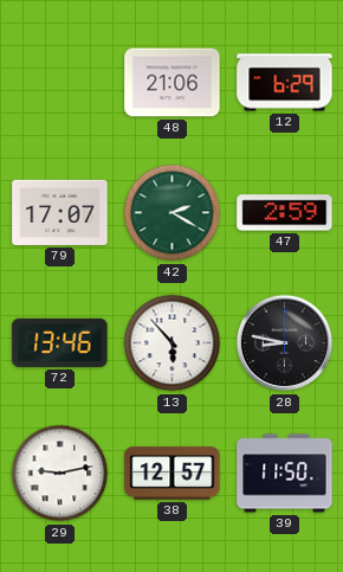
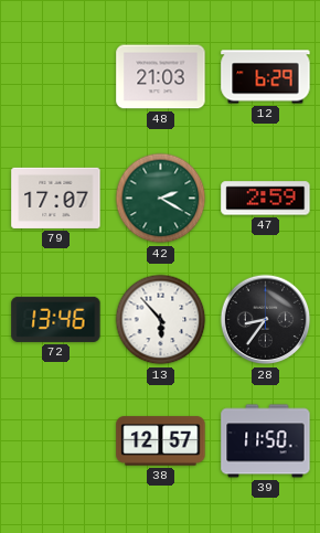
48: 21:06 -> 21:03 (161, 77)
28: 8:47 -> 8:36 (266, 320)
29: 9:13 -> none (60, 474)
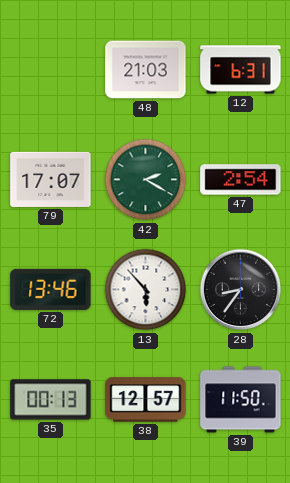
12: 6:29 -> 6:31 (241, 70)
47: 2:59 -> 2:54 (241, 180)
35: none -> 00:13 (51, 400)
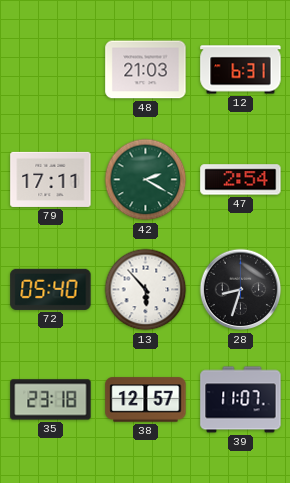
79: 17:07 -> 17:11 (51, 179)
72: 13:46 -> 05:40 (51, 289)
28: 8:36 -> 8:33 (241, 290)
35: 00:13 -> 23:18 (51, 400)
39: 11:50 -> 11:07 (241, 400)
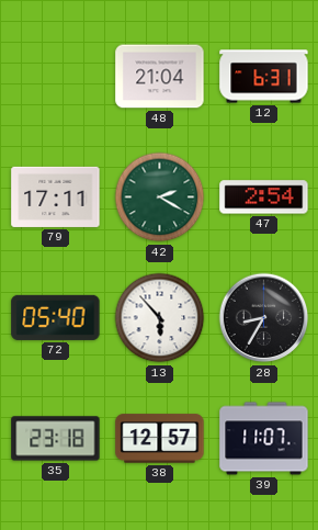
48: 21:03 -> 21:04 (160, 77)
28: 8:33 -> 8:35 (264, 318)
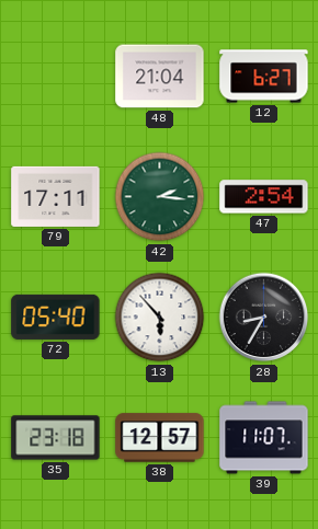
12: 6:31 -> 6:27 (264, 77)
42: 2:20 -> 2:16 (160, 197)
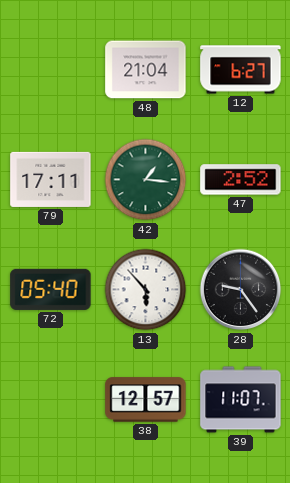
42: 2:16 -> 1:16 (146, 180)
47: 2:54 -> 2:52 (241, 180)
28: 8:35 -> 9:24 (241, 290)
35: 23:18 -> none (56, 438)
